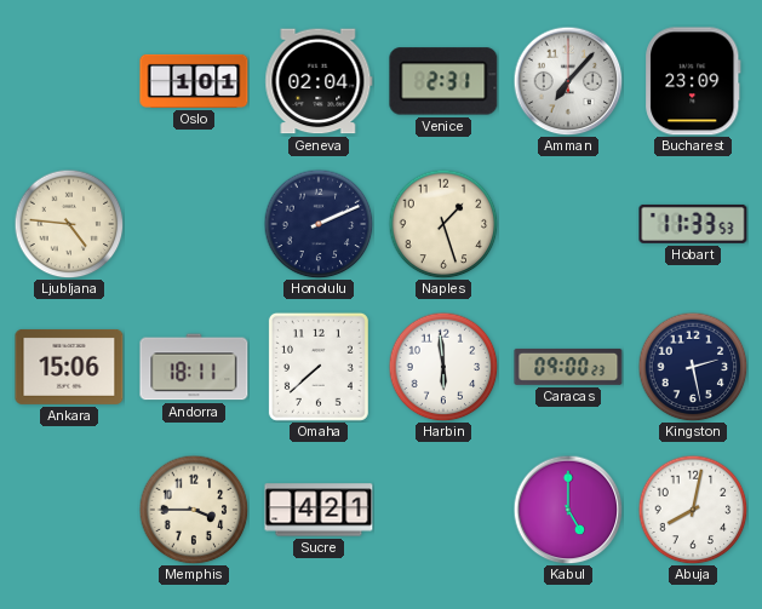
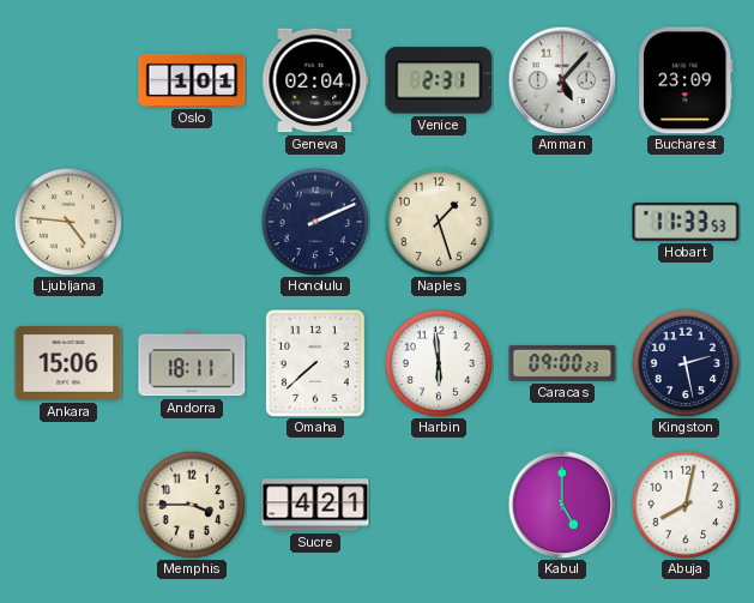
Amman: 7:07 -> 5:07 (562, 80)
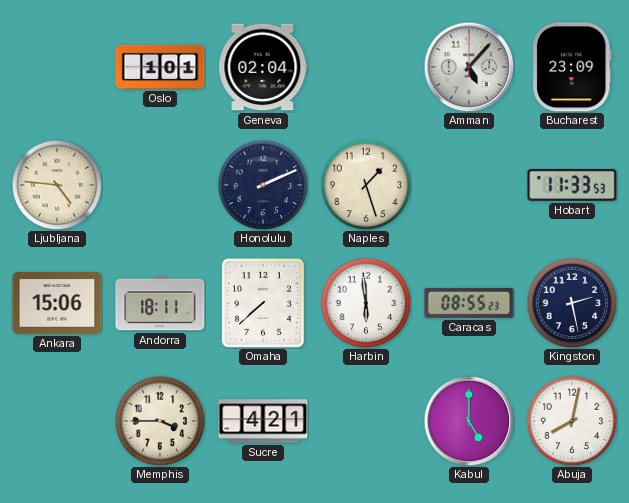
Venice: 2:31 -> none (439, 80)
Caracas: 09:00 -> 08:55 (469, 303)
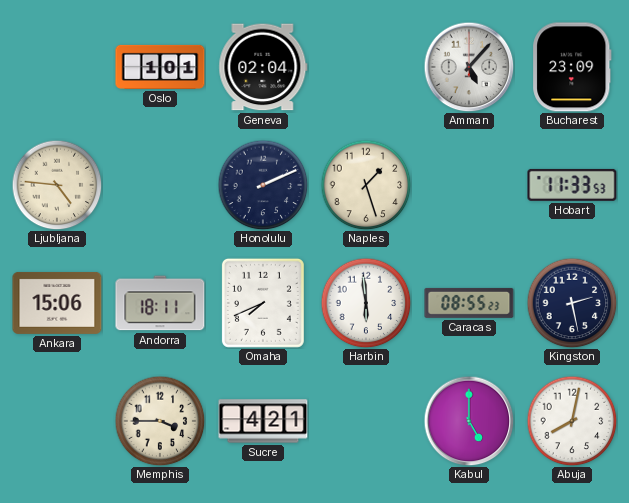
Omaha: 7:38 -> 7:41 (263, 303)
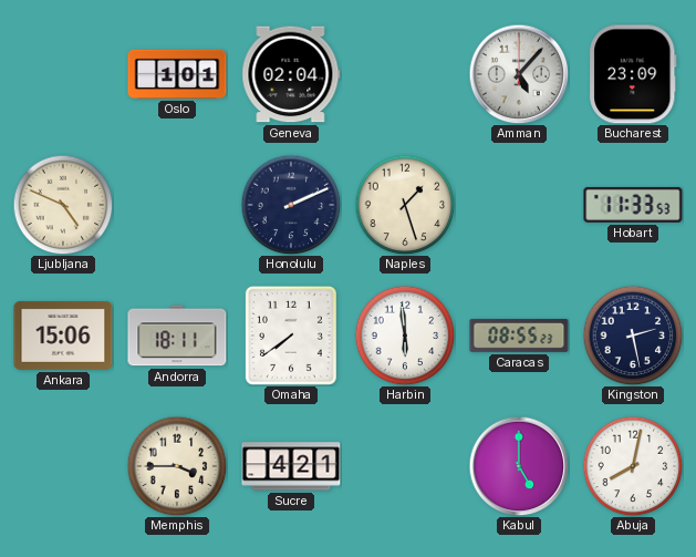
Ljubljana: 4:46 -> 4:49 (63, 205)
Omaha: 7:41 -> 7:39 (291, 336)
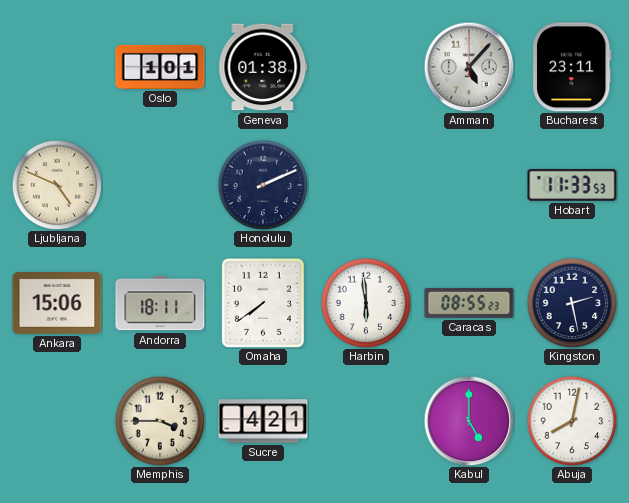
Geneva: 02:04 -> 01:38 (263, 67)
Bucharest: 23:09 -> 23:11 (572, 67)
Naples: 1:27 -> none (405, 205)
